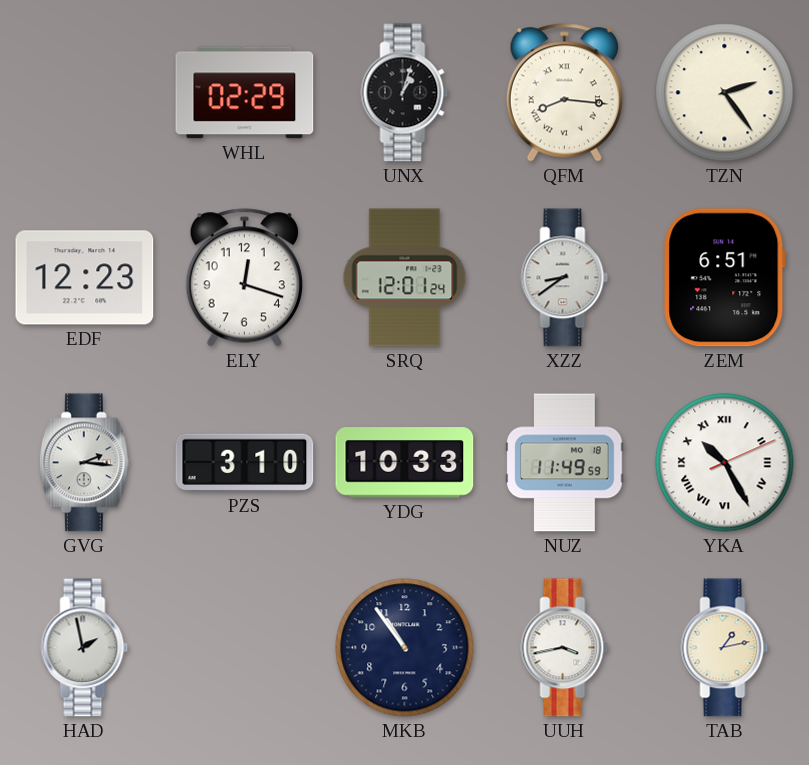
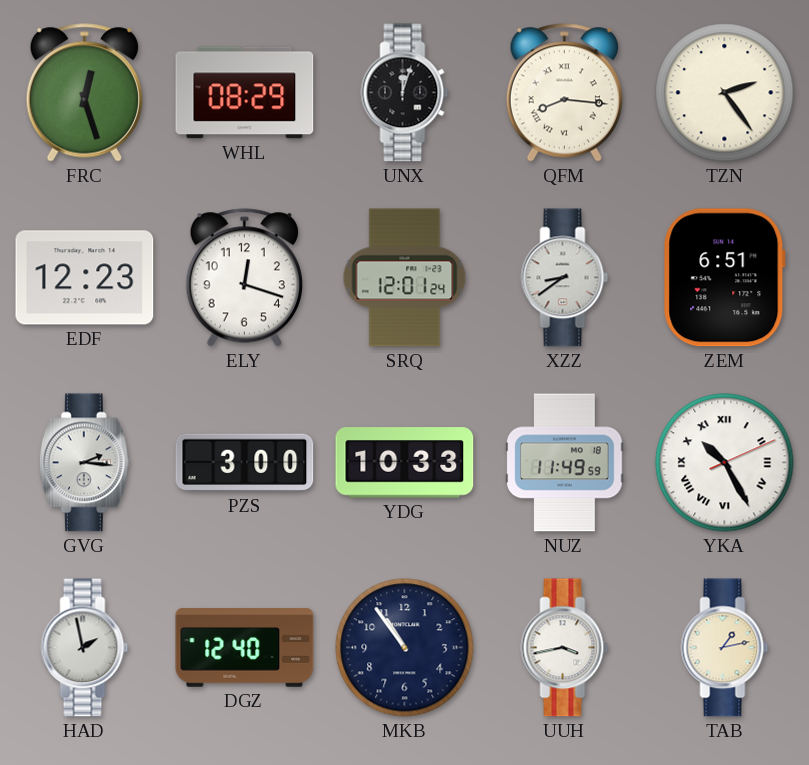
FRC: none -> 12:27 (84, 93)
WHL: 02:29 -> 08:29 (245, 93)
UNX: 1:03 -> 12:03 (405, 93)
PZS: 3:10 -> 3:00 (245, 463)
DGZ: none -> 12:40 (245, 648)
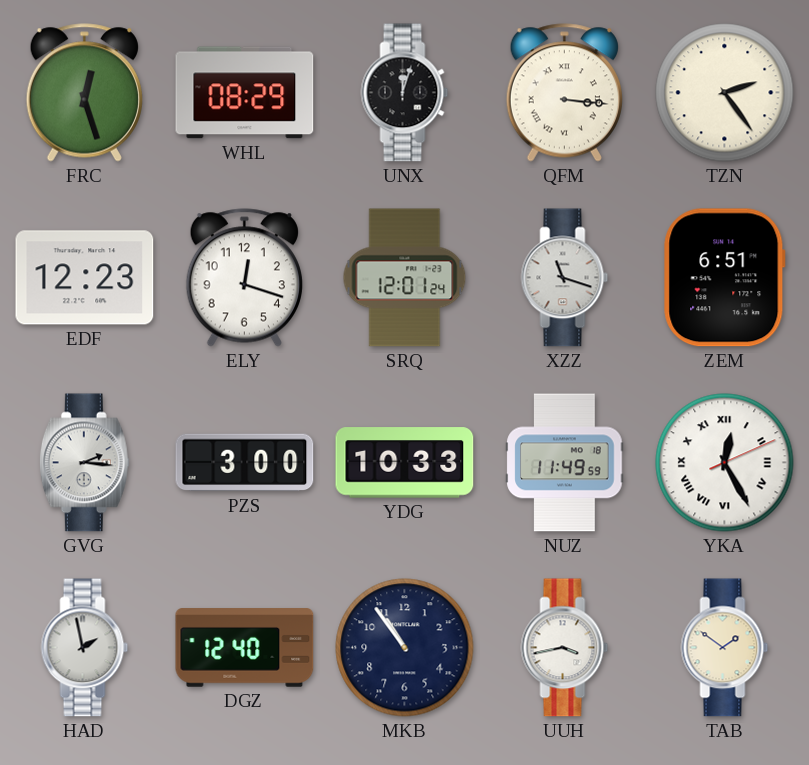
QFM: 8:16 -> 3:16 (564, 93)
XZZ: 8:39 -> 11:18 (565, 278)
YKA: 10:25 -> 12:25 (725, 463)
TAB: 1:13 -> 1:51 (725, 648)
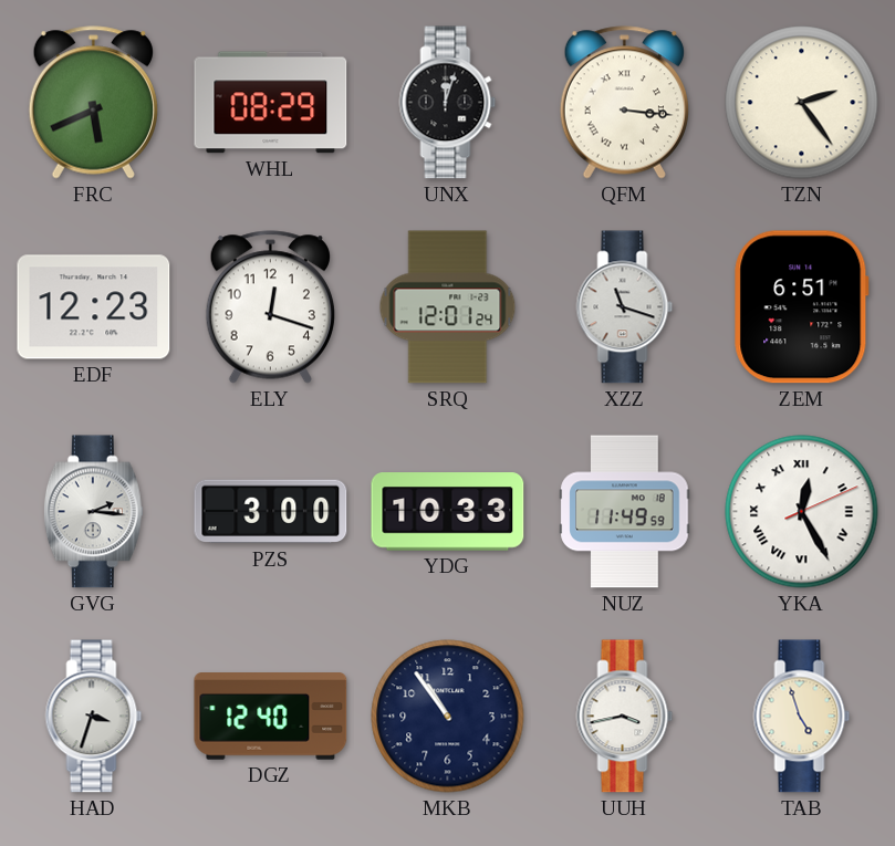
FRC: 12:27 -> 5:41 (93, 103)
HAD: 1:58 -> 3:33 (94, 717)
TAB: 1:51 -> 4:57 (802, 717)
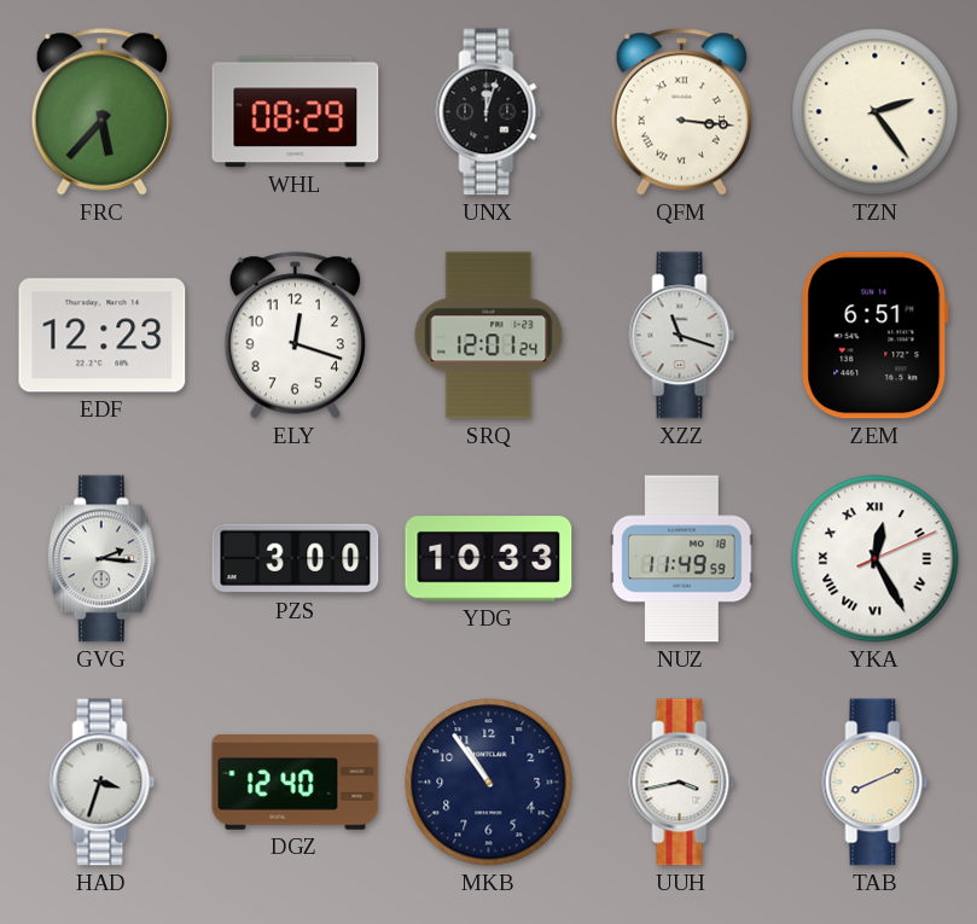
FRC: 5:41 -> 5:37 (101, 112)
TAB: 4:57 -> 8:11 (876, 783)
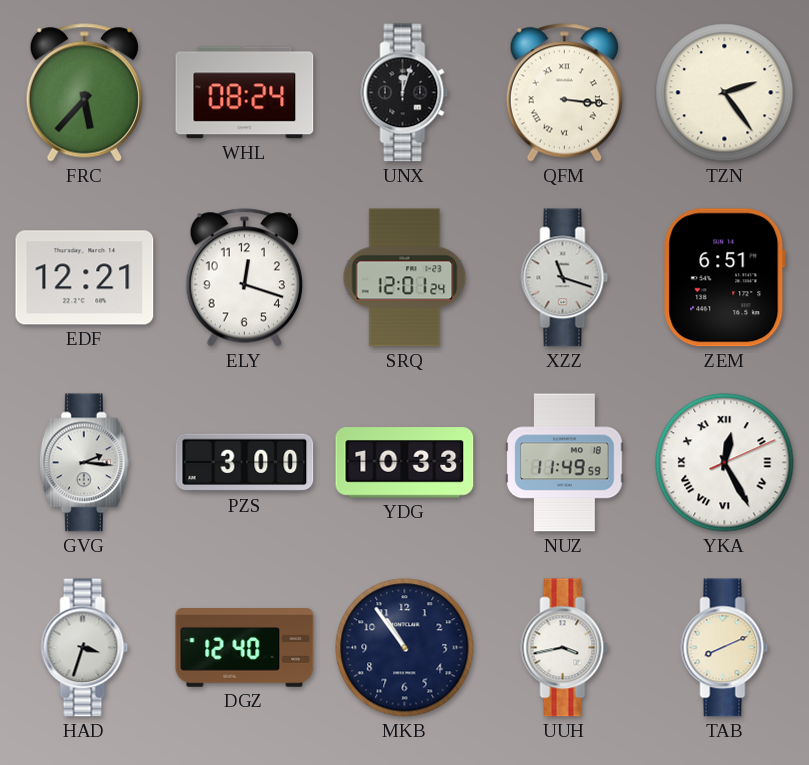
WHL: 08:29 -> 08:24 (245, 93)
EDF: 12:23 -> 12:21 (85, 278)
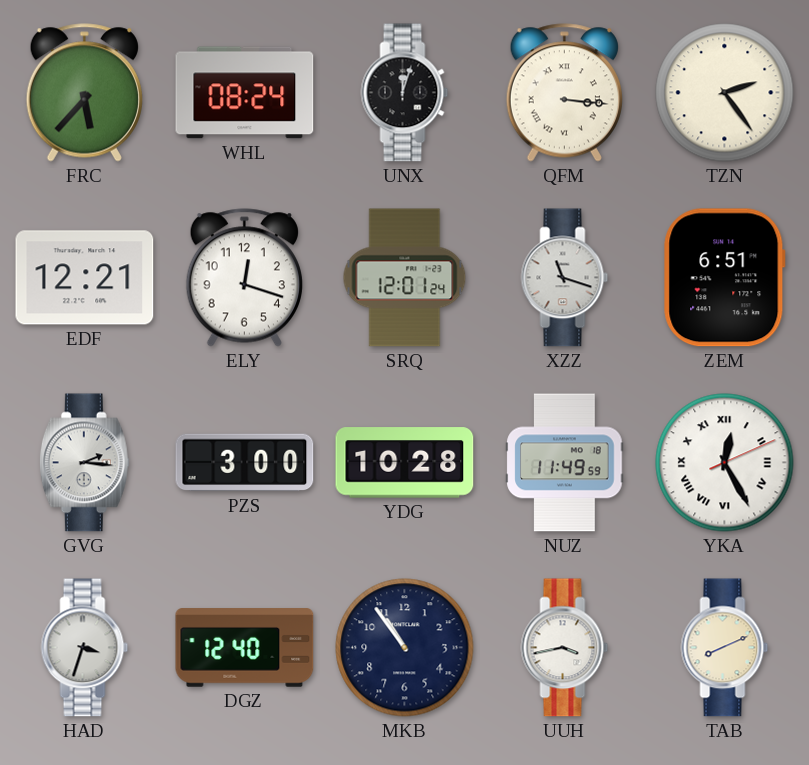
YDG: 10:33 -> 10:28 (405, 463)
